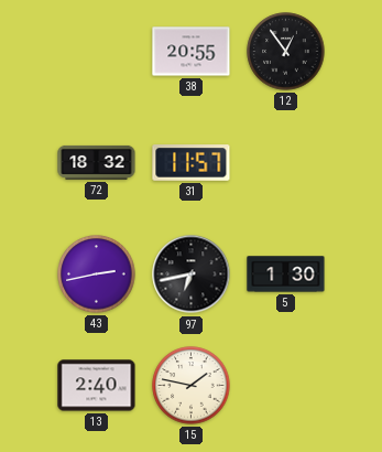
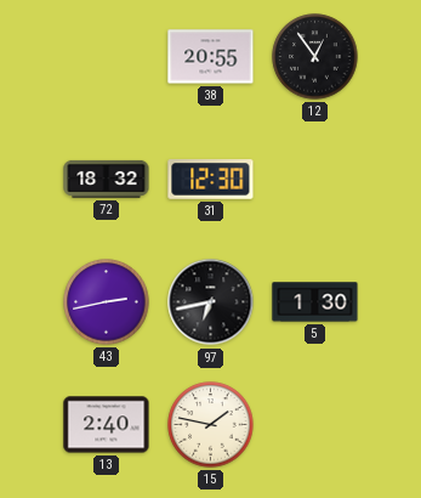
31: 11:57 -> 12:30 (211, 180)
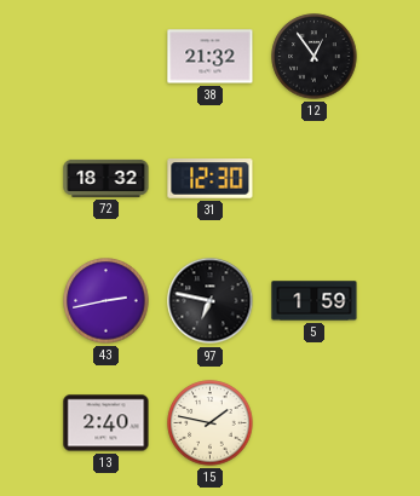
38: 20:55 -> 21:32 (211, 57)
97: 6:43 -> 6:47 (211, 301)
5: 1:30 -> 1:59 (315, 301)
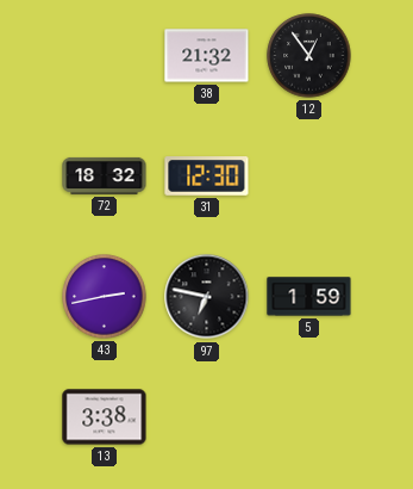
13: 2:40 -> 3:38 (105, 417)
15: 1:47 -> none (211, 423)
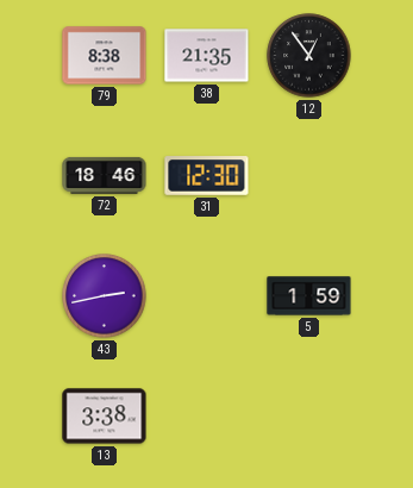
79: none -> 8:38 (105, 56)
38: 21:32 -> 21:35 (207, 56)
72: 18:32 -> 18:46 (105, 175)
97: 6:47 -> none (207, 297)
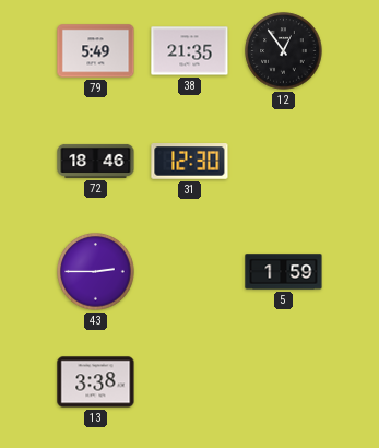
79: 8:38 -> 5:49 (96, 51)
43: 2:43 -> 2:45 (96, 272)
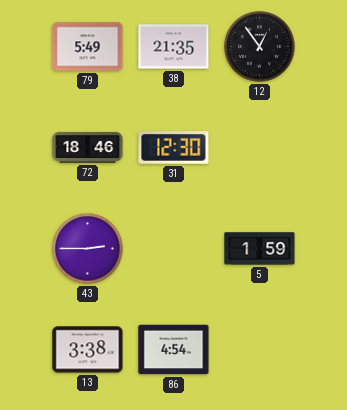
86: none -> 4:54 (174, 350)
